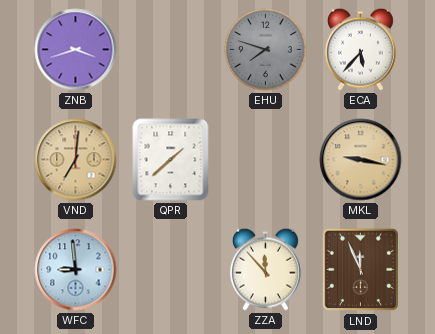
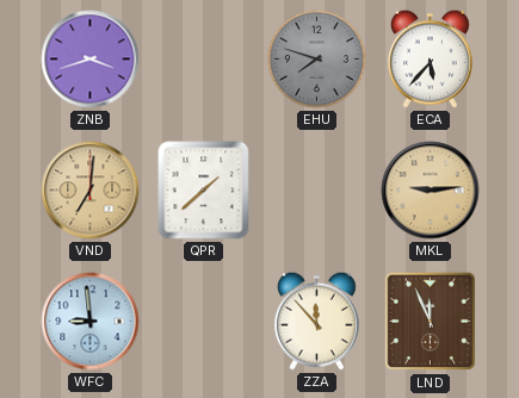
MKL: 9:17 -> 9:14 (431, 191)
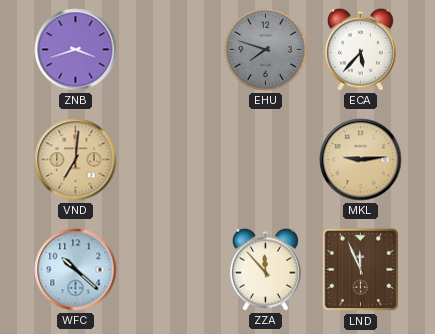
QPR: 1:38 -> none (204, 191)
WFC: 8:59 -> 10:22 (76, 270)
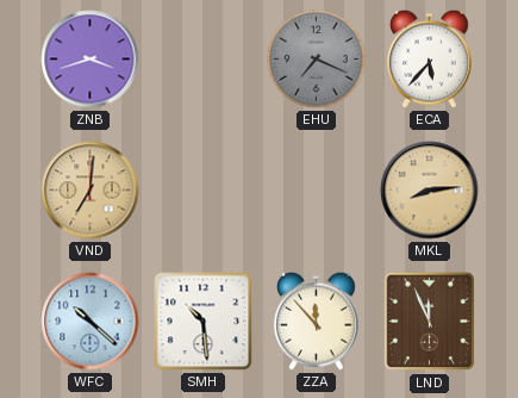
EHU: 7:48 -> 7:19 (317, 60)
MKL: 9:14 -> 8:14 (430, 191)
SMH: none -> 10:29 (204, 322)
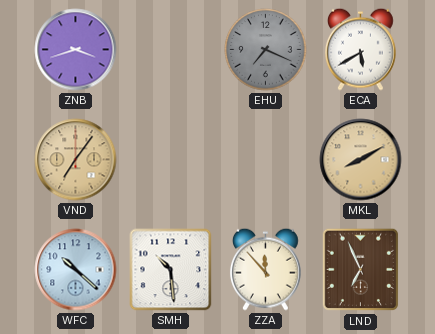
ECA: 5:37 -> 5:40 (360, 49)
VND: 7:01 -> 7:06 (76, 160)
MKL: 8:14 -> 8:10 (361, 160)
LND: 11:56 -> 6:56 (361, 270)
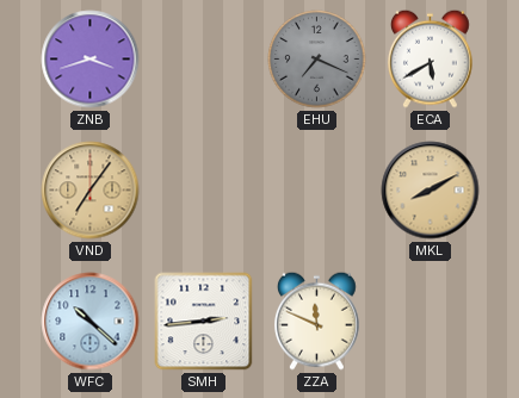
SMH: 10:29 -> 2:44 (204, 322)
ZZA: 11:53 -> 11:49 (316, 321)
LND: 6:56 -> none (361, 270)
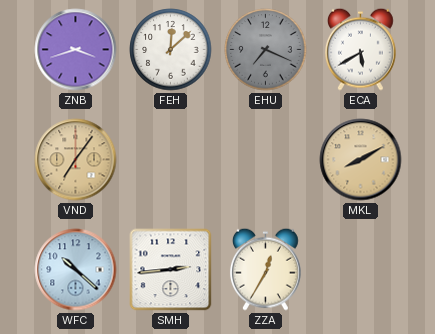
FEH: none -> 12:08 (171, 50)
ZZA: 11:49 -> 12:35 (265, 269)
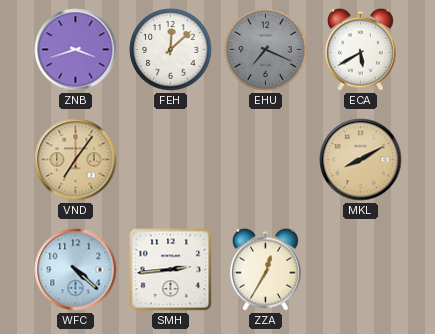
WFC: 10:22 -> 4:22 (76, 270)
